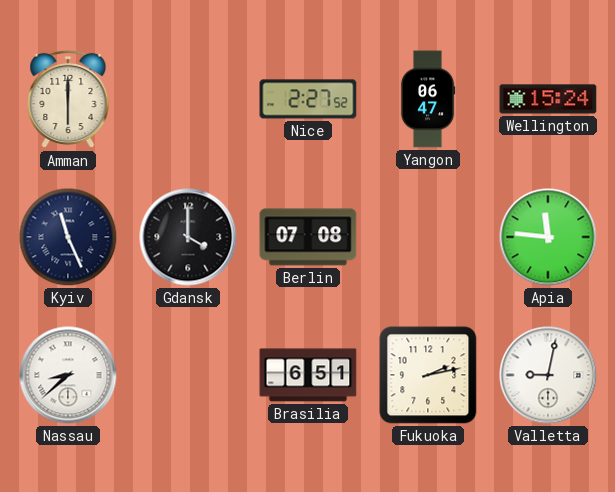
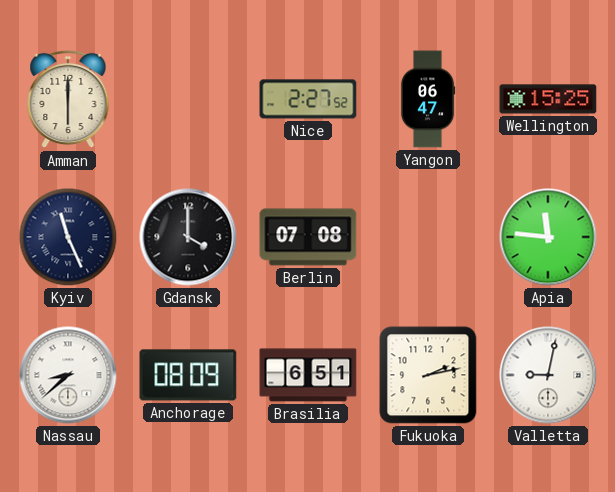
Wellington: 15:24 -> 15:25 (548, 99)
Anchorage: none -> 08:09 (188, 375)
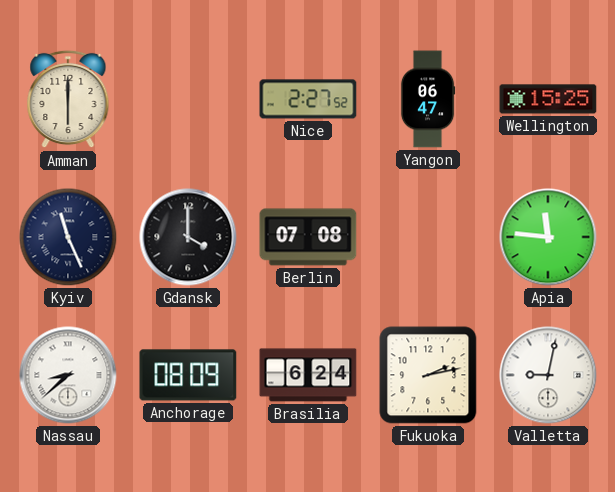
Brasilia: 6:51 -> 6:24 (308, 375)
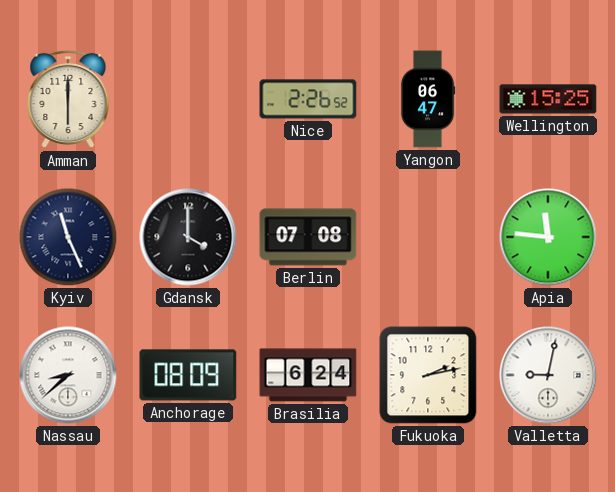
Nice: 2:27 -> 2:26 (308, 99)
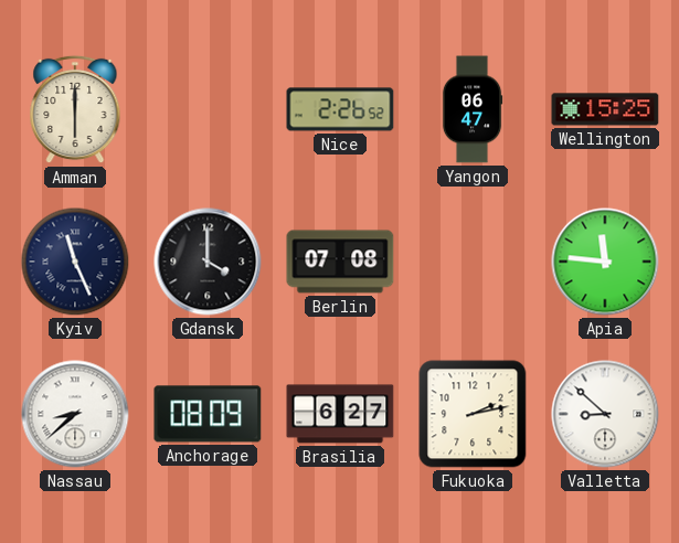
Brasilia: 6:24 -> 6:27 (340, 414)
Valletta: 9:02 -> 8:52 (605, 414)
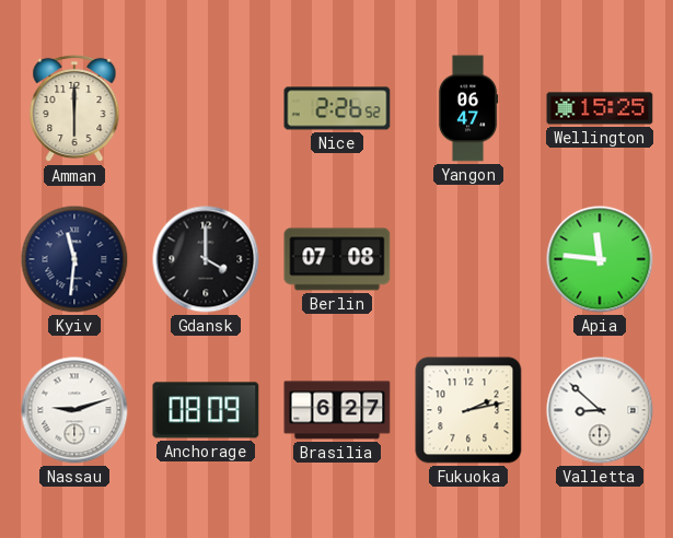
Kyiv: 11:26 -> 11:31 (74, 259)
Nassau: 8:38 -> 9:12 (74, 410)
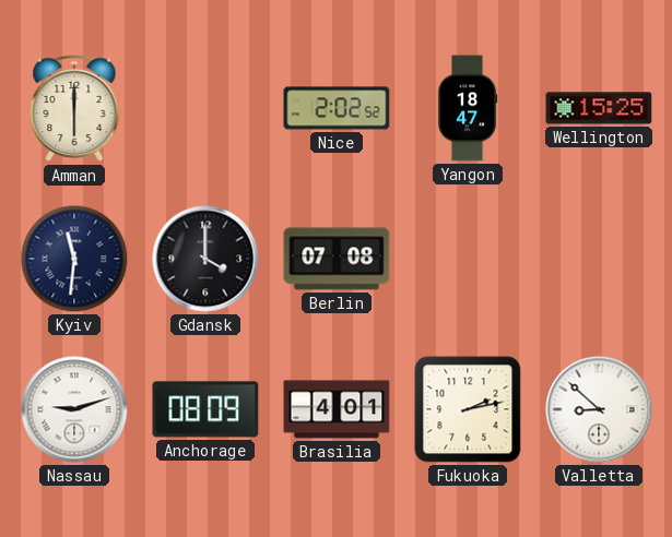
Nice: 2:26 -> 2:02 (337, 108)
Yangon: 06:47 -> 18:47 (468, 108)
Apia: 11:46 -> none (600, 259)
Brasilia: 6:27 -> 4:01 (337, 409)
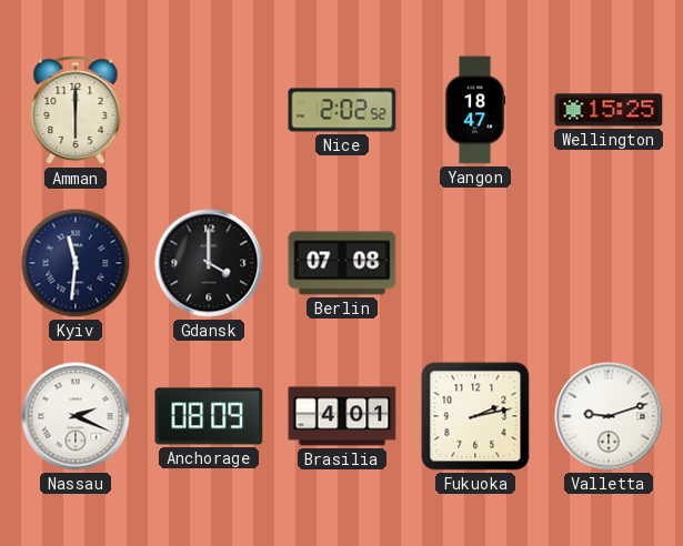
Nassau: 9:12 -> 2:19 (76, 416)
Valletta: 8:52 -> 9:12 (609, 416)
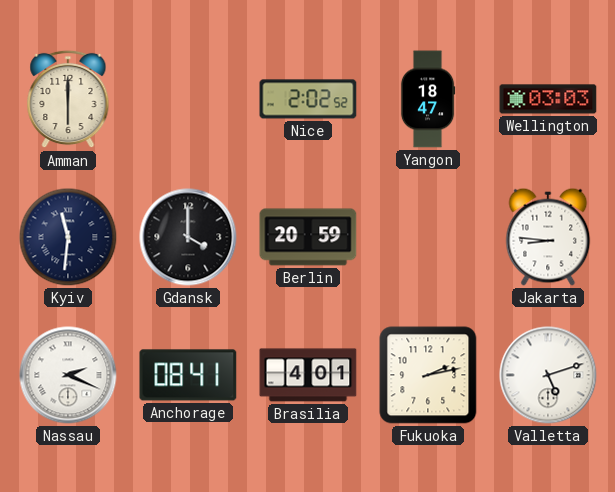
Wellington: 15:25 -> 03:03 (548, 99)
Berlin: 07:08 -> 20:59 (308, 237)
Jakarta: none -> 8:46 (548, 237)
Anchorage: 08:09 -> 08:41 (188, 375)
Valletta: 9:12 -> 5:12 (548, 375)
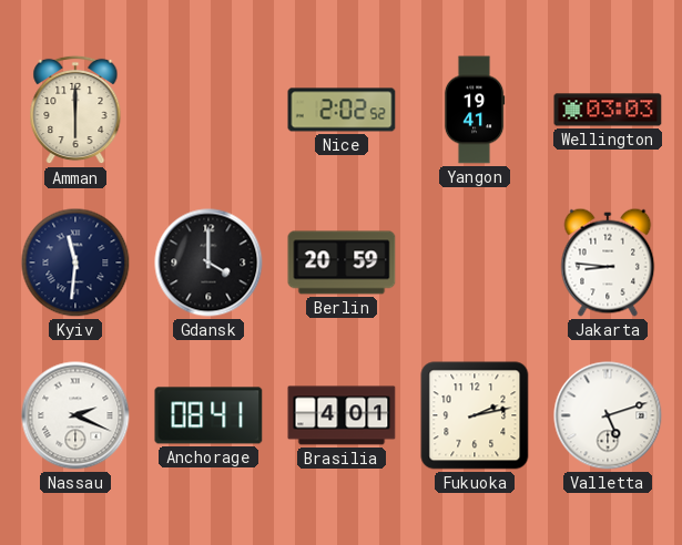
Yangon: 18:47 -> 19:41 (475, 110)
